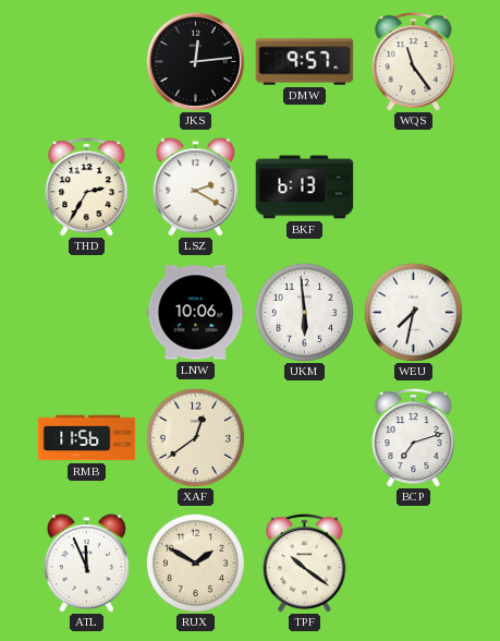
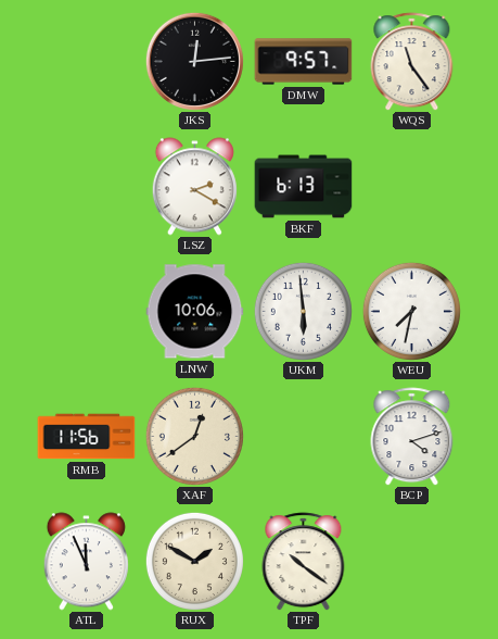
THD: 2:35 -> none (87, 188)
BCP: 7:12 -> 4:12 (412, 437)
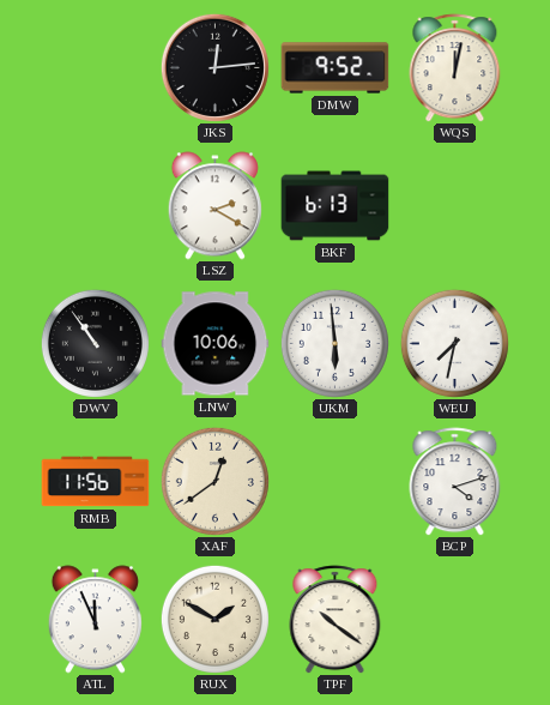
DMW: 9:57 -> 9:52 (336, 68)
WQS: 11:24 -> 12:02 (455, 68)
DWV: none -> 10:54 (95, 343)
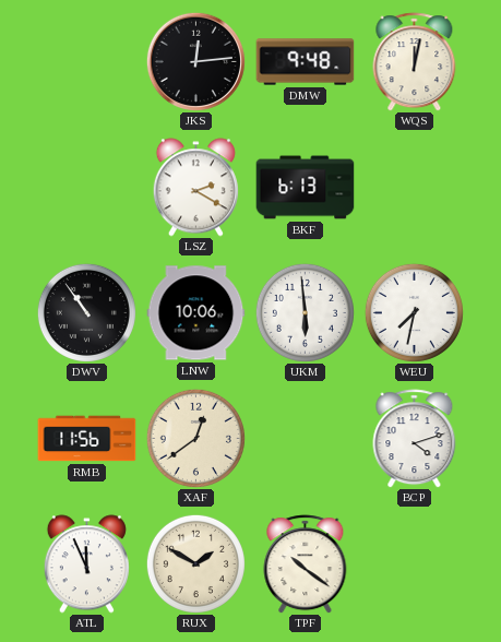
DMW: 9:52 -> 9:48 (306, 62)
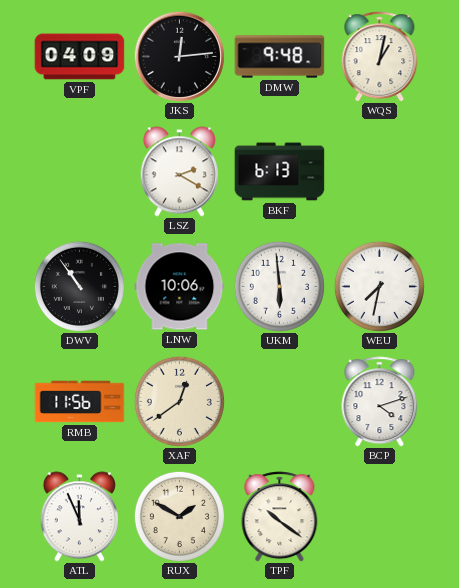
VPF: none -> 04:09 (80, 57)
WQS: 12:02 -> 1:02 (380, 57)
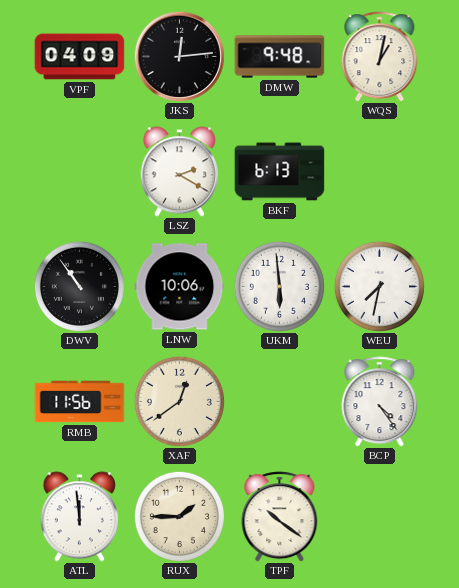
BCP: 4:12 -> 4:24 (380, 402)
ATL: 11:56 -> 11:59 (79, 517)
RUX: 1:50 -> 1:45 (179, 516)
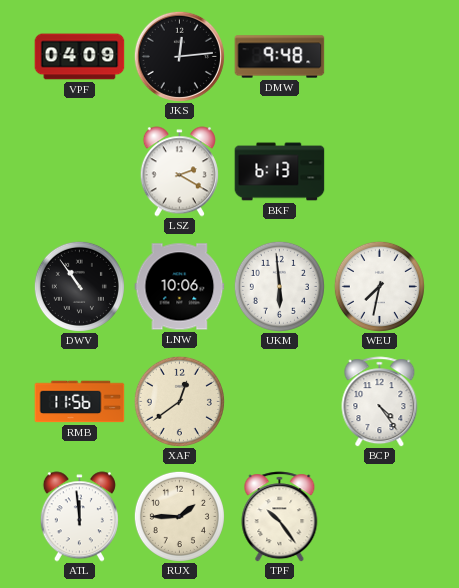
WQS: 1:02 -> none (380, 57)
TPF: 10:21 -> 10:24 (280, 517)
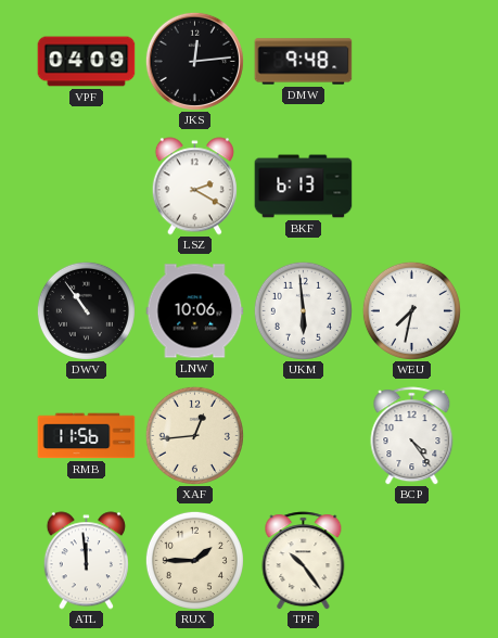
XAF: 12:39 -> 12:44 (194, 435)
